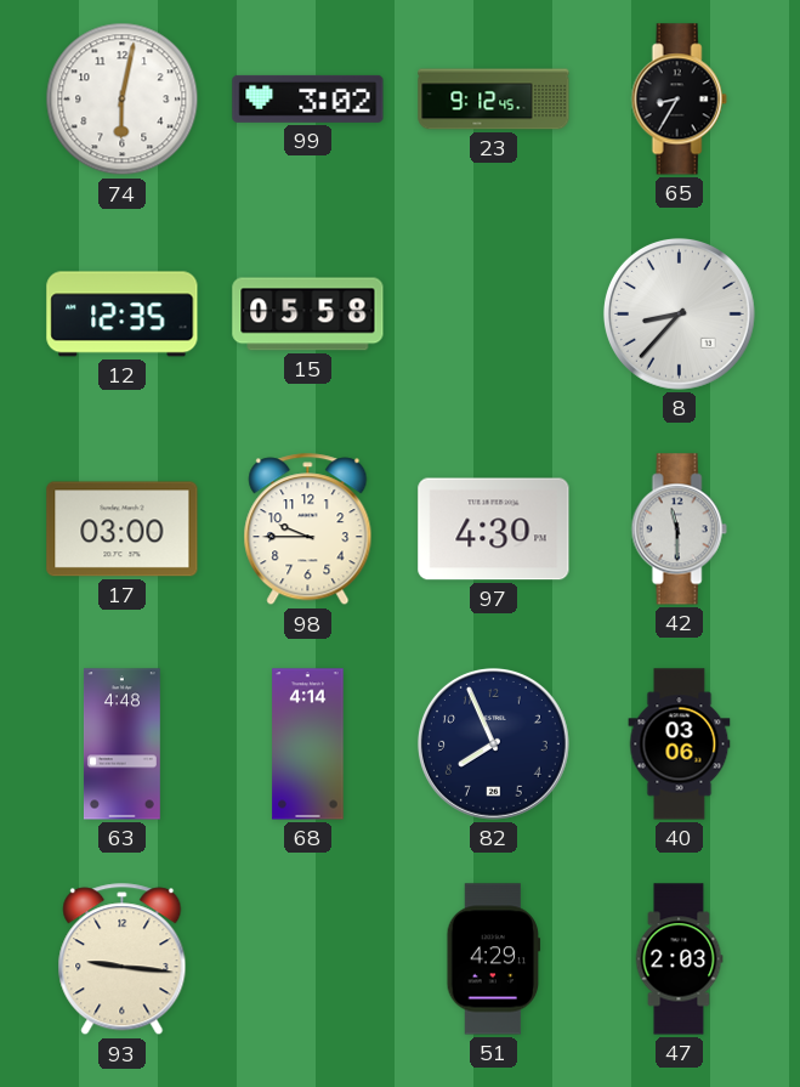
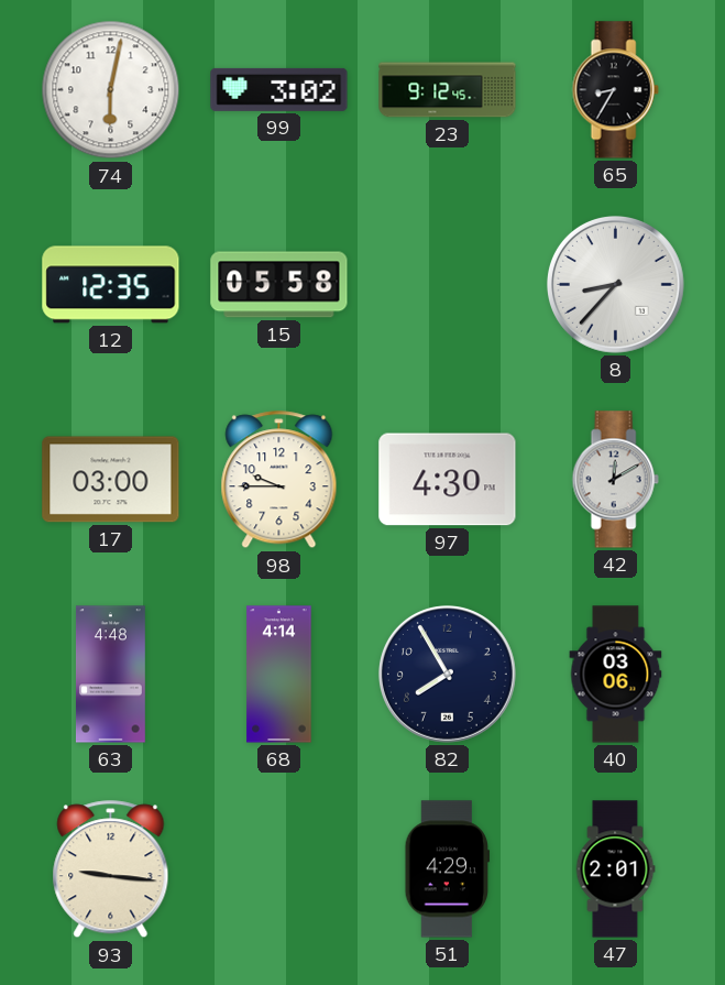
42: 11:30 -> 12:10 (615, 480)
82: 7:56 -> 7:55 (447, 674)
47: 2:03 -> 2:01 (615, 869)
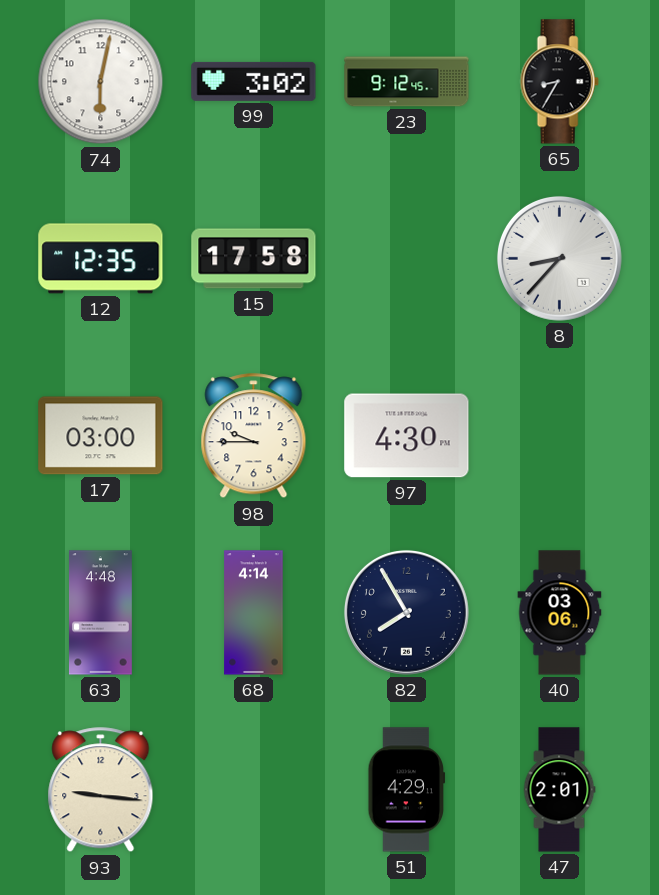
15: 05:58 -> 17:58 (254, 259)
42: 12:10 -> none (615, 480)
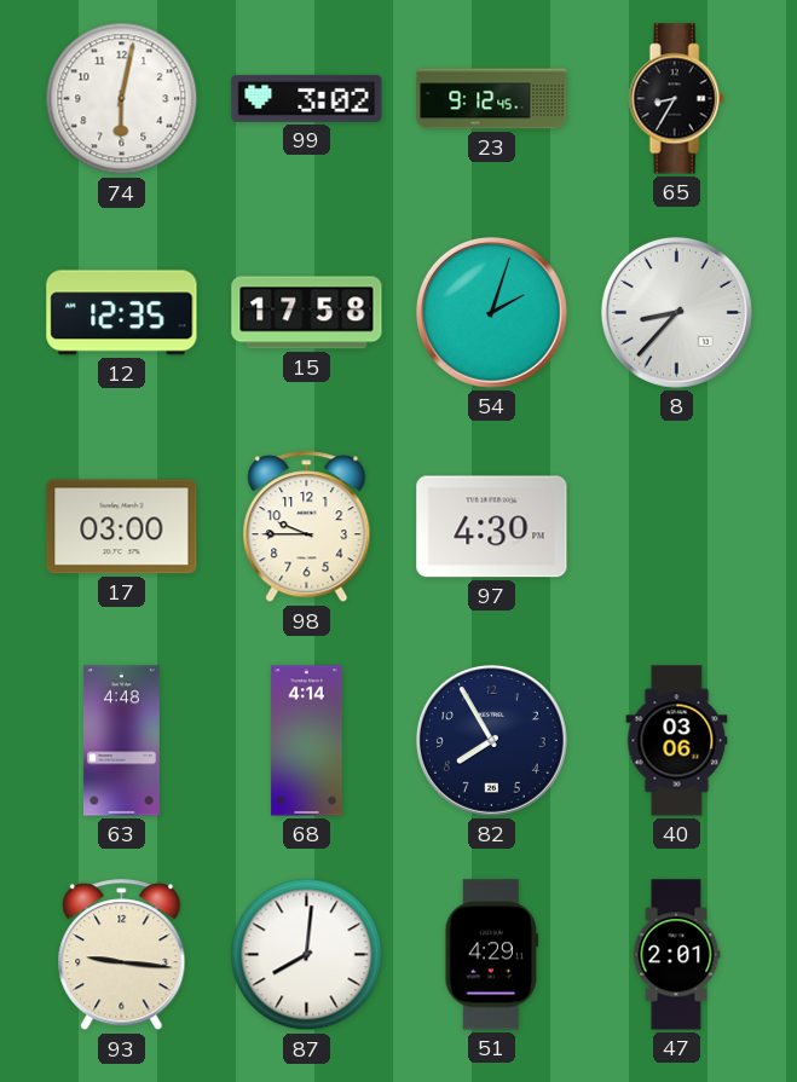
54: none -> 2:03 (491, 312)
87: none -> 8:01 (307, 955)
